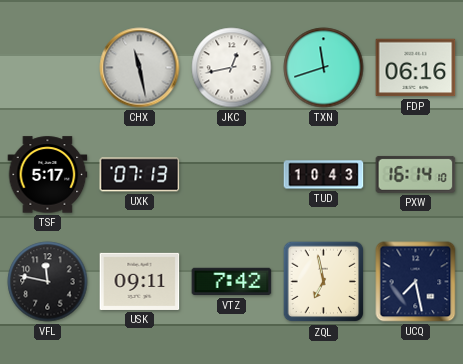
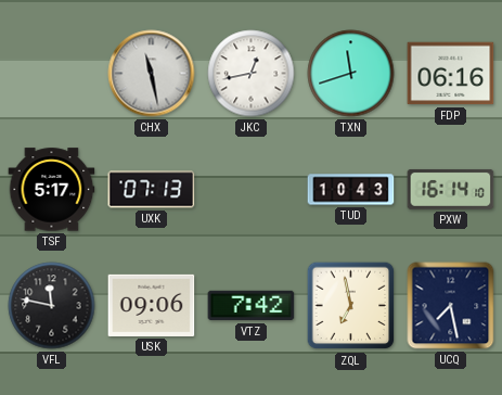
USK: 09:11 -> 09:06 (152, 305)
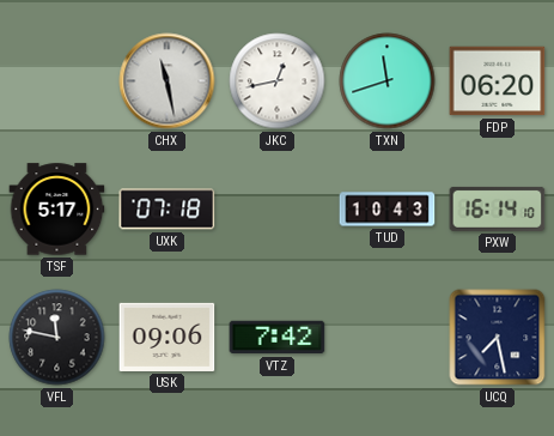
FDP: 06:16 -> 06:20 (498, 81)
UXK: 07:13 -> 07:18 (168, 210)
ZQL: 6:58 -> none (351, 306)
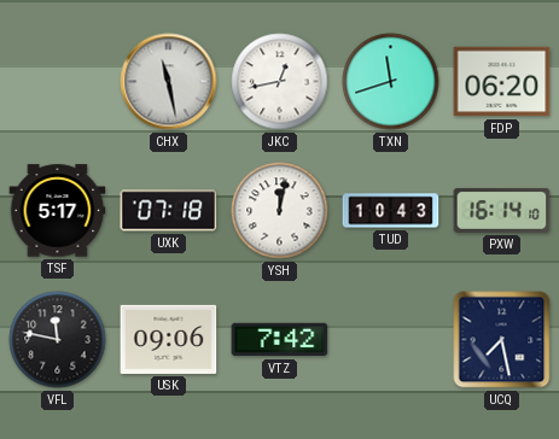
YSH: none -> 12:02 (280, 211)
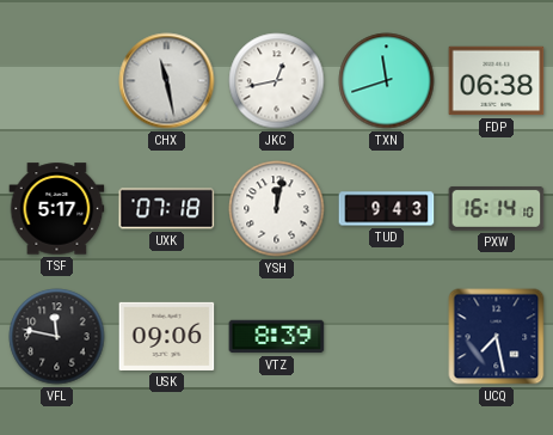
FDP: 06:20 -> 06:38 (497, 81)
TUD: 10:43 -> 9:43 (387, 209)
VTZ: 7:42 -> 8:39 (277, 337)
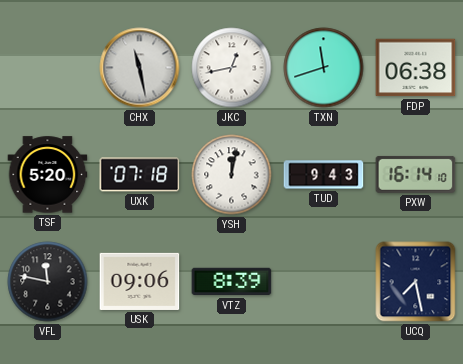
TSF: 5:17 -> 5:20 (48, 175)
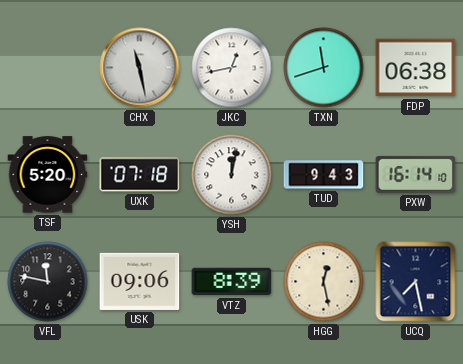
HGG: none -> 12:28 (324, 282)
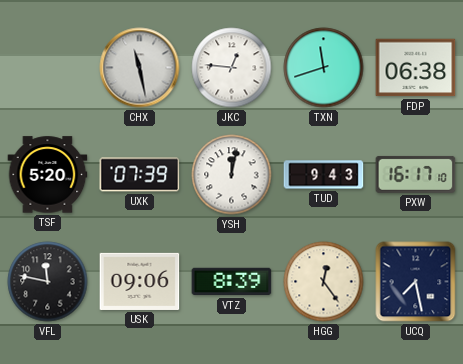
JKC: 12:43 -> 12:46 (232, 68)
UXK: 07:18 -> 07:39 (140, 175)
PXW: 16:14 -> 16:17 (416, 174)
HGG: 12:28 -> 12:24 (324, 282)
